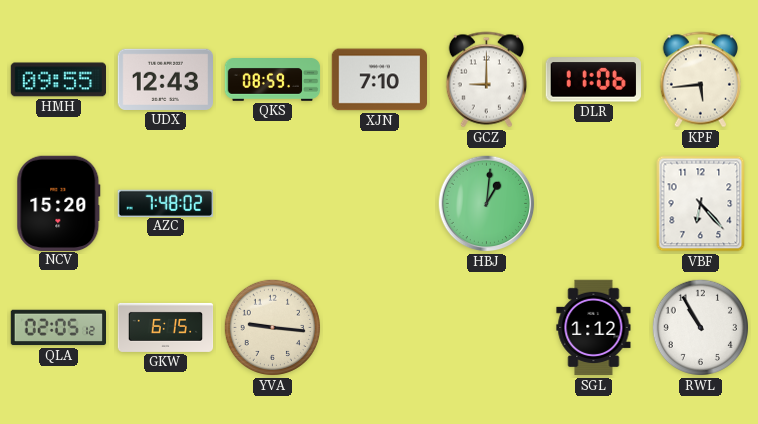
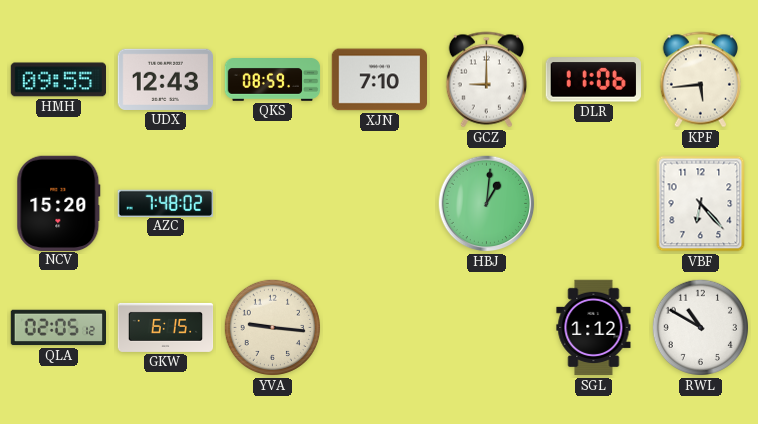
RWL: 10:55 -> 10:50 (700, 327)
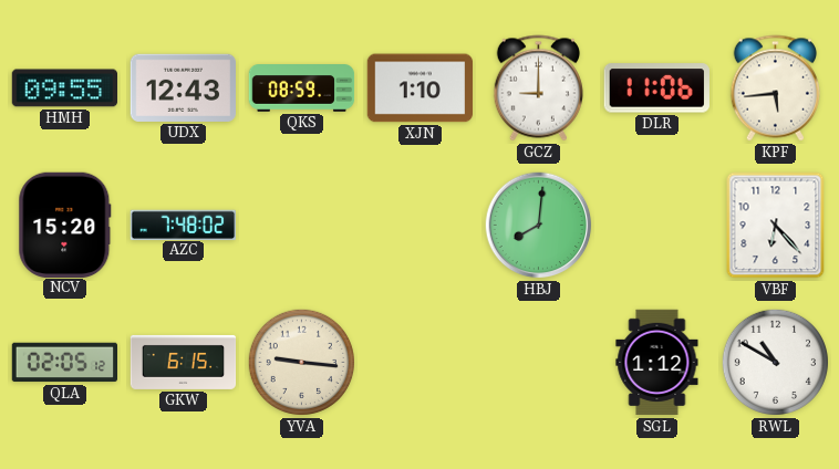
XJN: 7:10 -> 1:10 (419, 88)
HBJ: 1:01 -> 8:01 (539, 226)
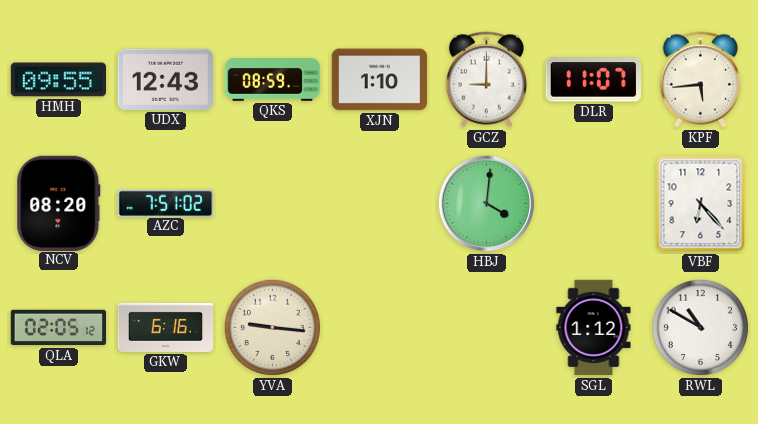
DLR: 11:06 -> 11:07 (593, 80)
NCV: 15:20 -> 08:20 (59, 203)
AZC: 7:48 -> 7:51 (165, 203)
HBJ: 8:01 -> 4:01 (487, 204)
GKW: 6:15 -> 6:16 (166, 327)
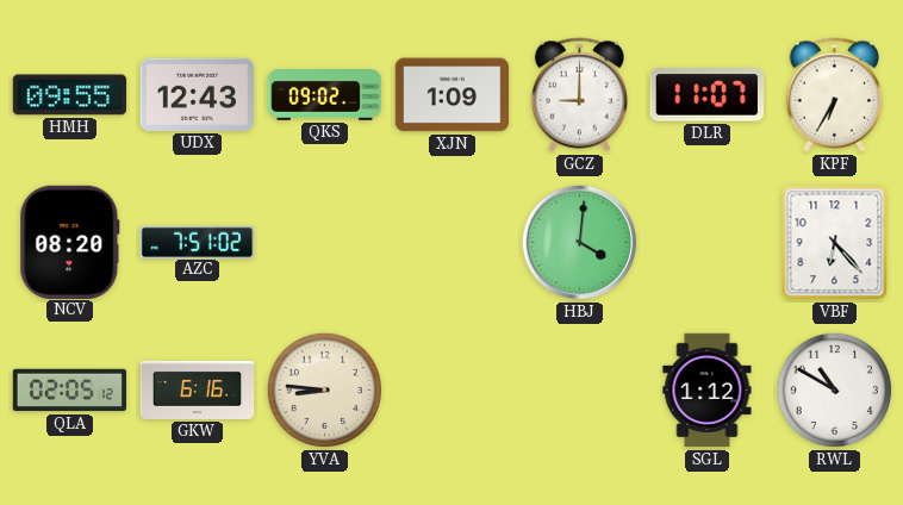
QKS: 08:59 -> 09:02 (325, 95)
XJN: 1:10 -> 1:09 (451, 95)
KPF: 5:44 -> 6:35 (834, 95)
YVA: 9:16 -> 8:46 (324, 389)
